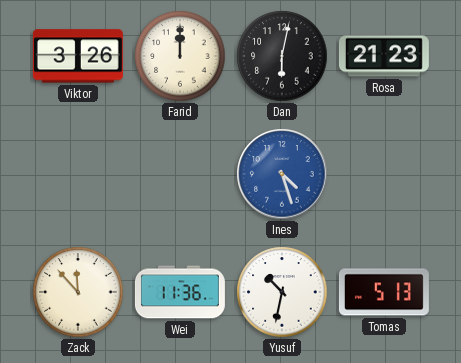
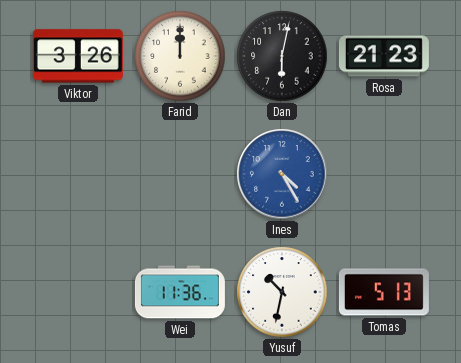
Ines: 4:27 -> 4:25 (282, 174)
Zack: 11:53 -> none (78, 292)
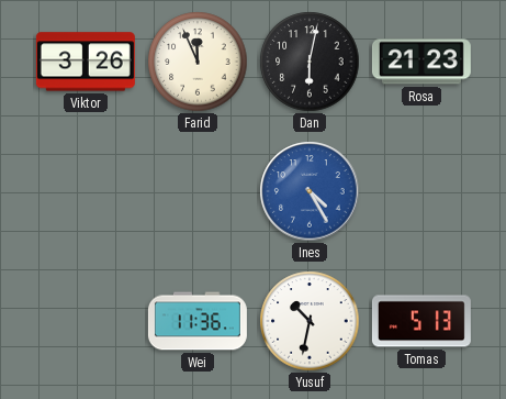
Farid: 12:00 -> 11:56 (198, 62)
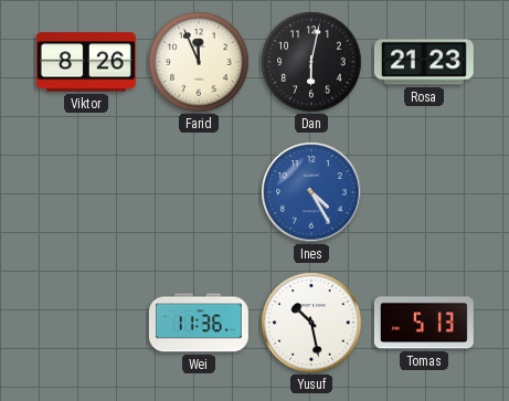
Viktor: 3:26 -> 8:26 (86, 62)
Yusuf: 10:32 -> 10:28 (311, 323)
